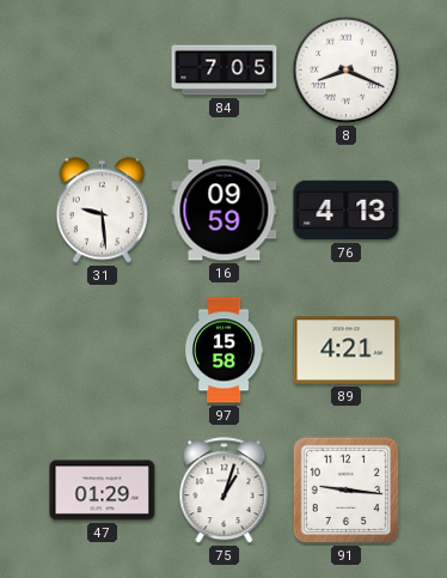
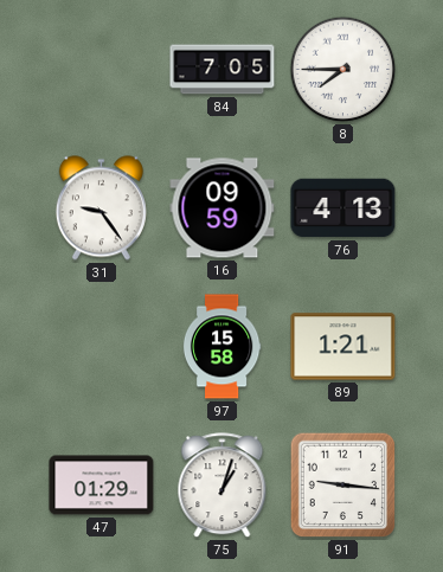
8: 8:19 -> 7:45 (344, 70)
31: 9:29 -> 9:24 (101, 208)
89: 4:21 -> 1:21 (344, 347)
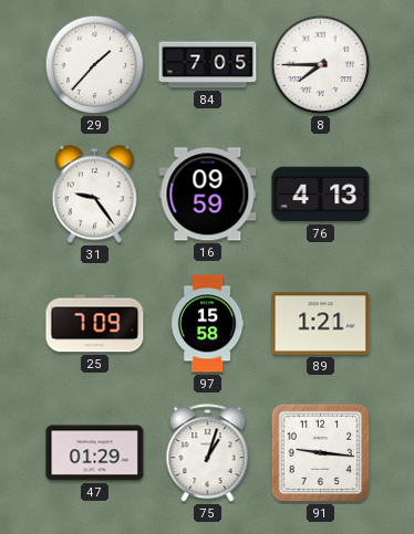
29: none -> 1:37 (95, 65)
25: none -> 7:09 (95, 324)
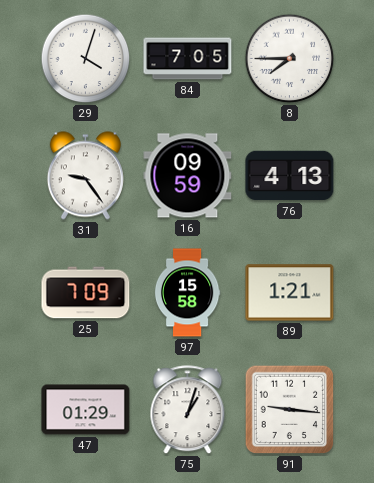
29: 1:37 -> 4:03 (86, 59)
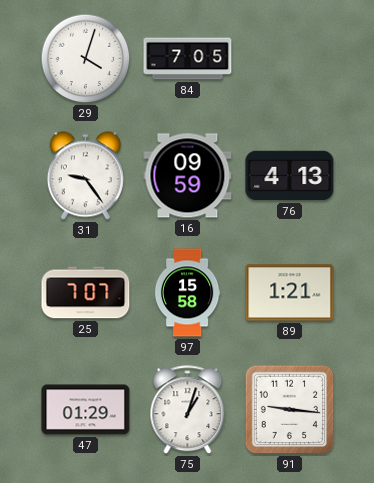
8: 7:45 -> none (290, 59)
25: 7:09 -> 7:07 (86, 293)
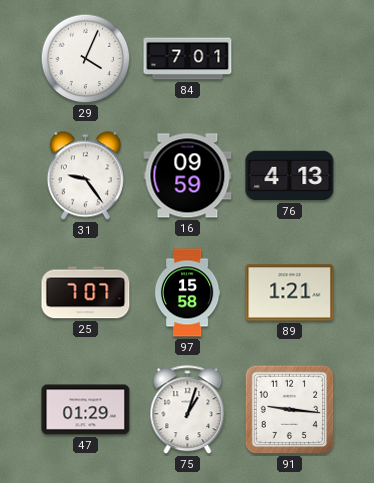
29: 4:03 -> 4:04 (86, 59)
84: 7:05 -> 7:01 (188, 59)
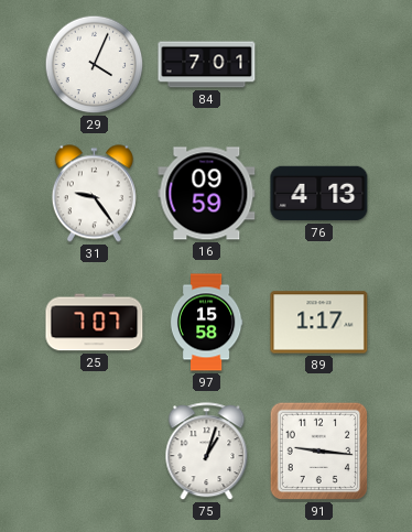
89: 1:21 -> 1:17 (319, 323)
47: 01:29 -> none (86, 410)
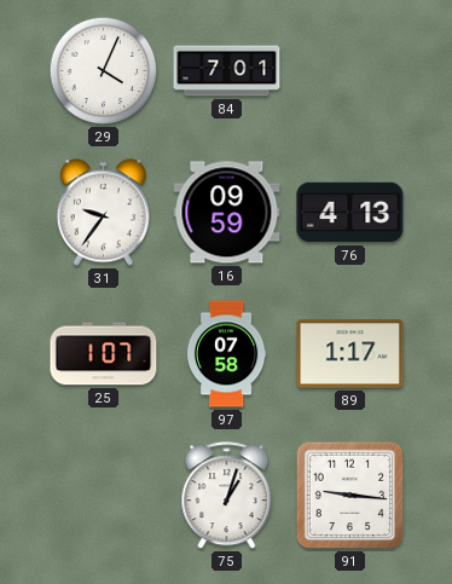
31: 9:24 -> 9:36 (103, 213)
25: 7:07 -> 1:07 (104, 354)
97: 15:58 -> 07:58 (226, 354)
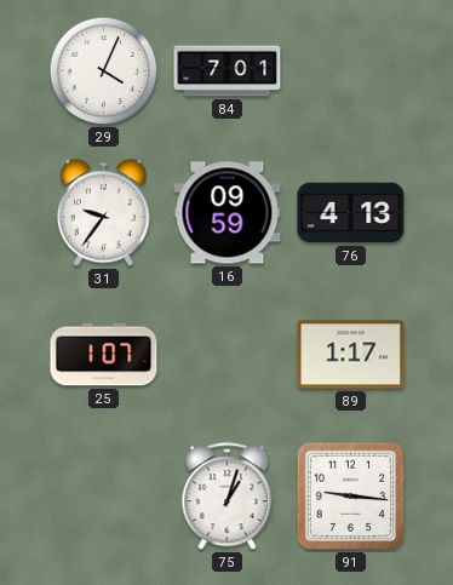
97: 07:58 -> none (226, 354)
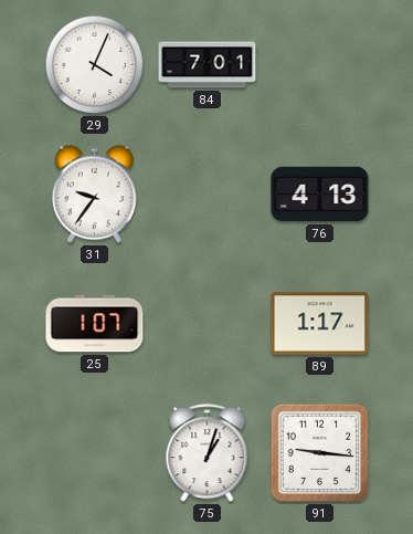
16: 09:59 -> none (228, 213)
